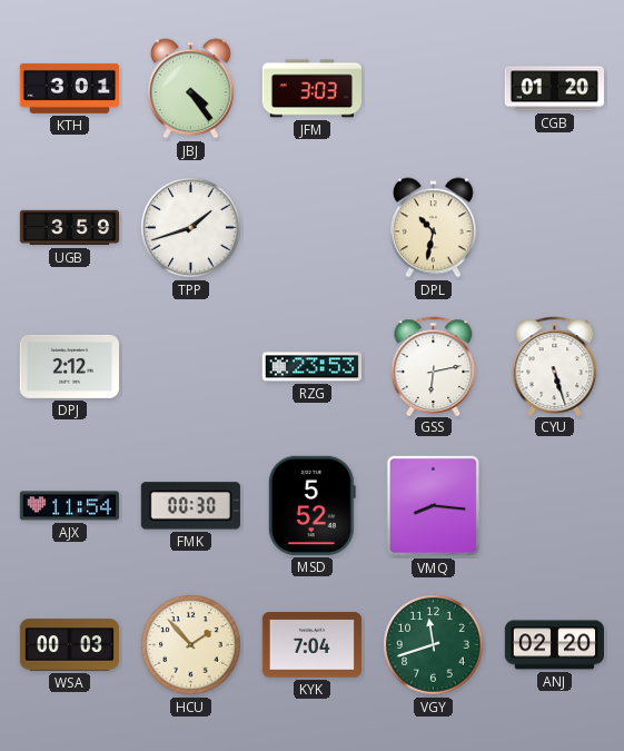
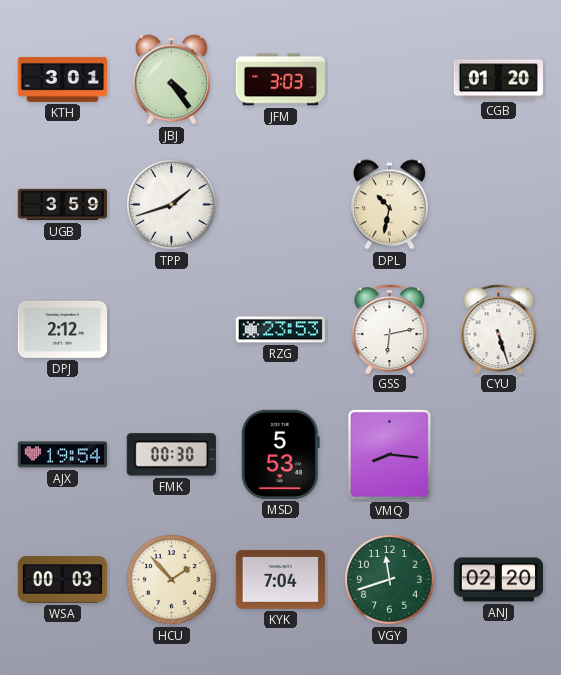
AJX: 11:54 -> 19:54 (62, 455)
MSD: 5:52 -> 5:53 (280, 454)
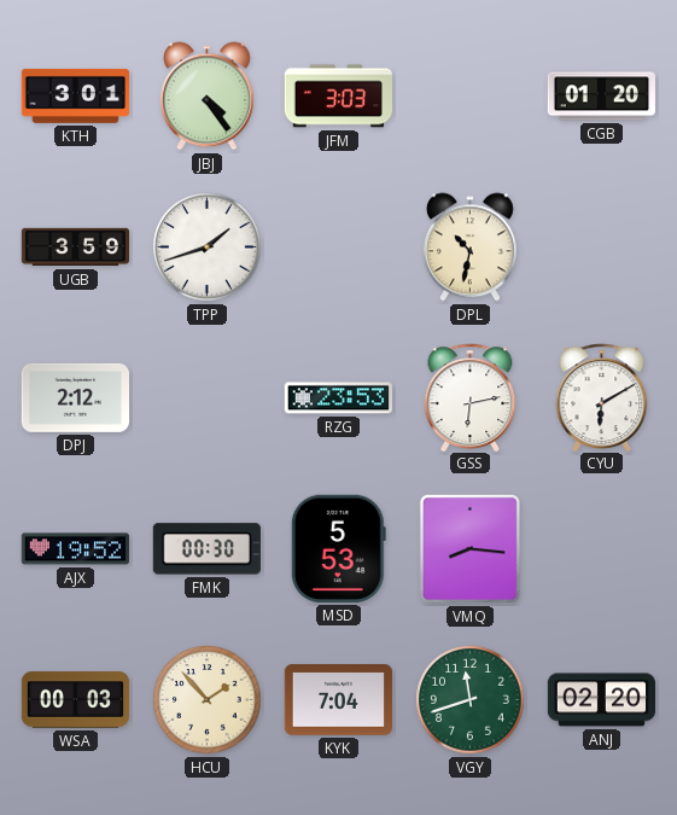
CYU: 5:27 -> 6:10 (602, 397)
AJX: 19:54 -> 19:52 (75, 549)
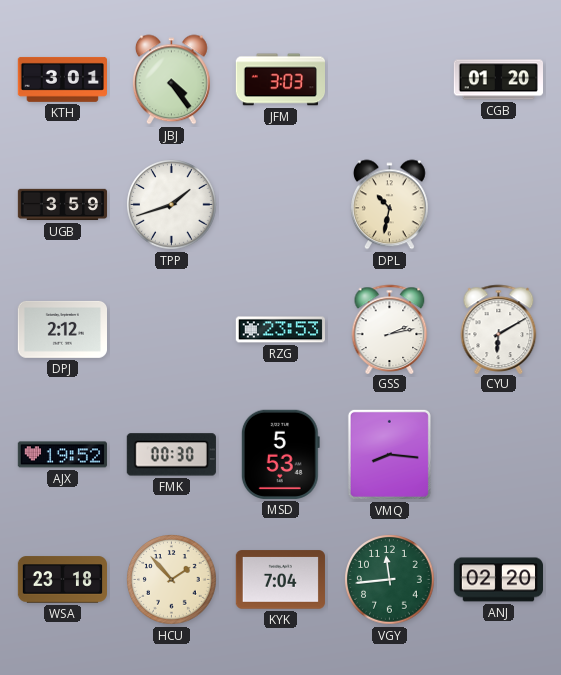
GSS: 6:13 -> 2:13 (390, 329)
WSA: 00:03 -> 23:18 (62, 580)
VGY: 11:42 -> 11:44 (390, 580)
